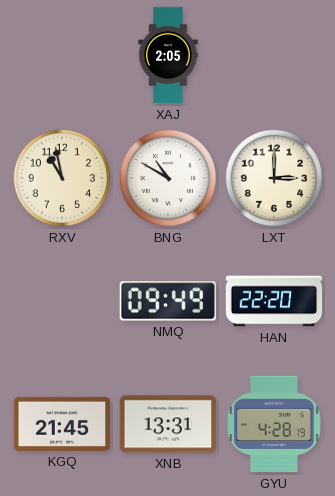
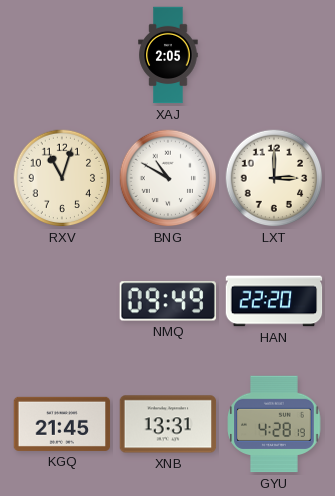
RXV: 10:58 -> 11:03 (62, 178)
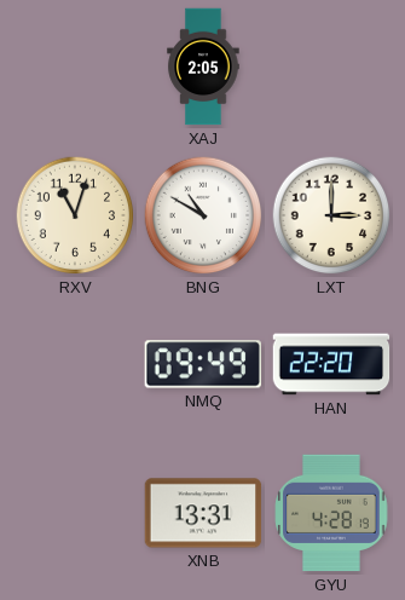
KGQ: 21:45 -> none (62, 424)
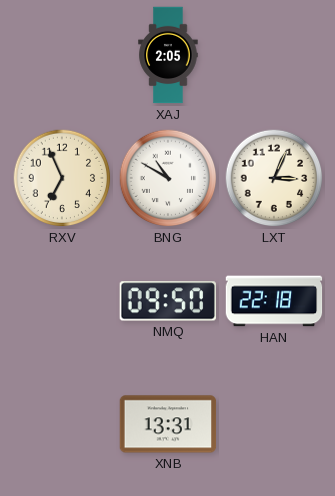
RXV: 11:03 -> 6:56 (62, 178)
LXT: 3:00 -> 3:04 (274, 178)
NMQ: 09:49 -> 09:50 (167, 301)
HAN: 22:20 -> 22:18 (274, 301)
GYU: 4:28 -> none (331, 513)
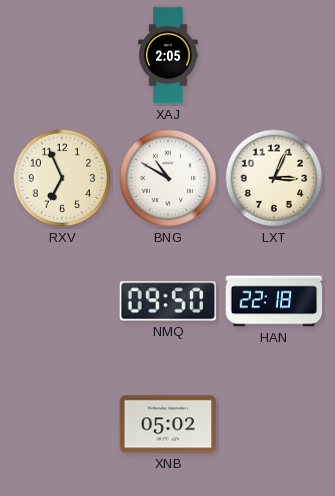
XNB: 13:31 -> 05:02 (168, 424)
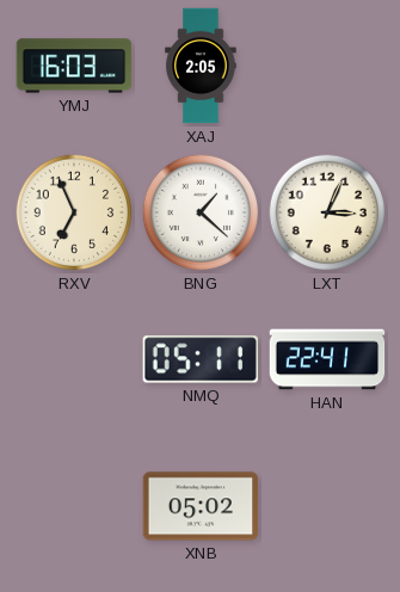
YMJ: none -> 16:03 (74, 66)
BNG: 10:50 -> 1:22 (201, 212)
NMQ: 09:50 -> 05:11 (199, 359)
HAN: 22:18 -> 22:41 (327, 359)
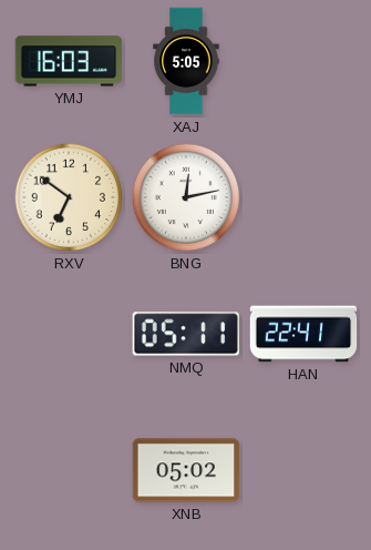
XAJ: 2:05 -> 5:05 (186, 61)
RXV: 6:56 -> 6:51 (69, 197)
BNG: 1:22 -> 12:13 (186, 197)
LXT: 3:04 -> none (327, 212)
